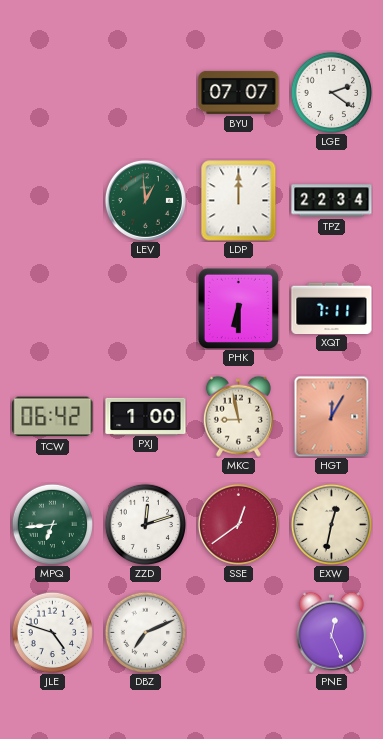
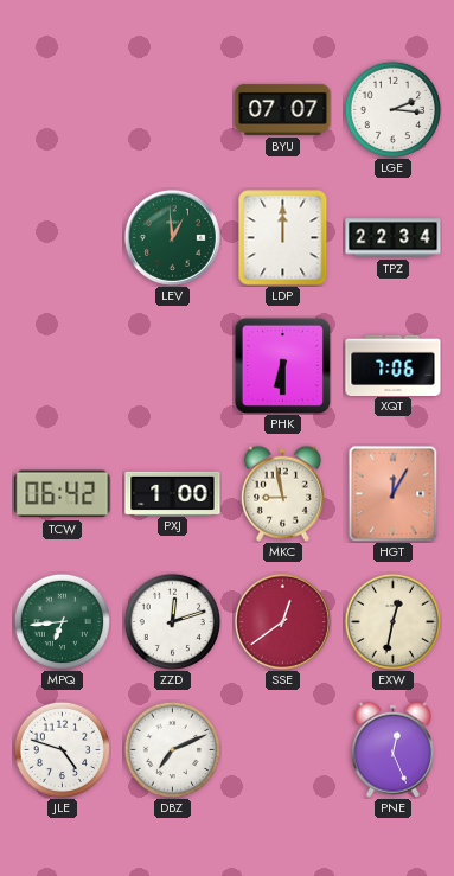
LGE: 2:21 -> 2:16 (392, 109)
XQT: 7:11 -> 7:06 (394, 365)
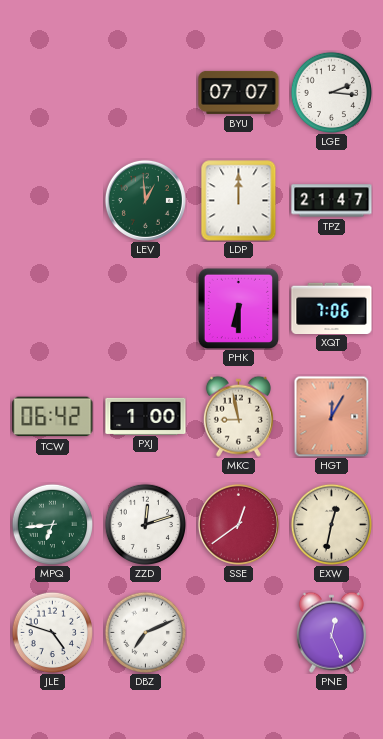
TPZ: 22:34 -> 21:47 (332, 201)
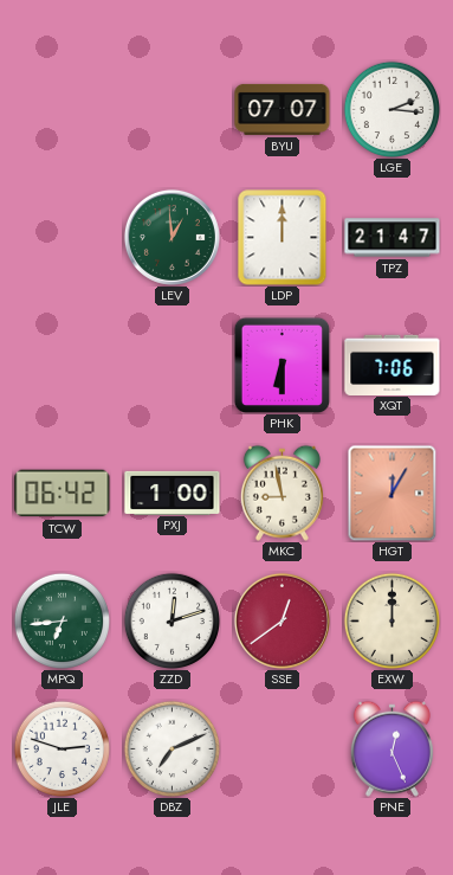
EXW: 12:32 -> 12:00 (391, 620)
JLE: 4:48 -> 2:48 (62, 748)
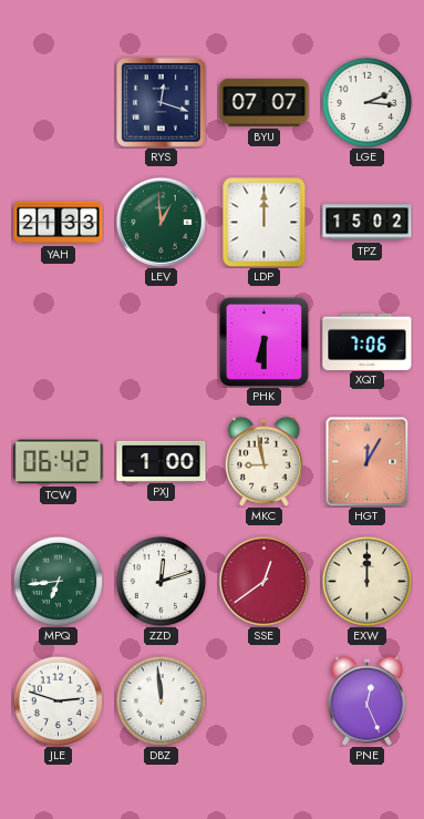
RYS: none -> 12:18 (162, 103)
YAH: none -> 21:33 (59, 223)
TPZ: 21:47 -> 15:02 (368, 223)
DBZ: 7:11 -> 11:59 (161, 700)
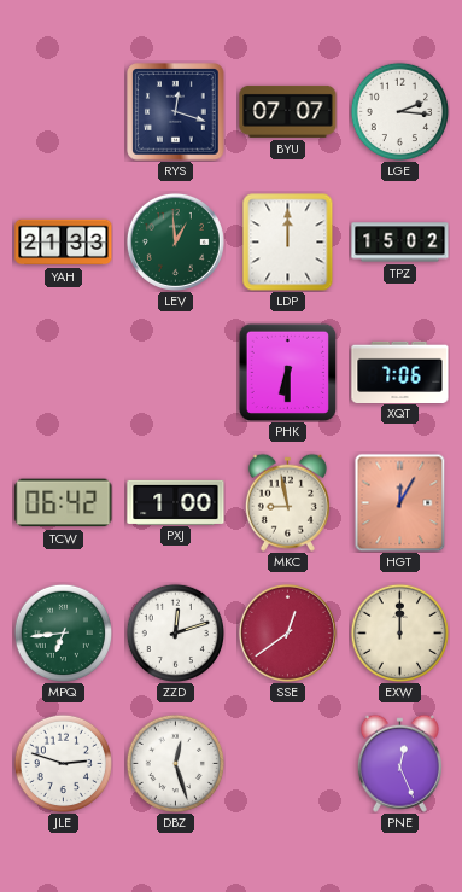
DBZ: 11:59 -> 12:27 (175, 763)
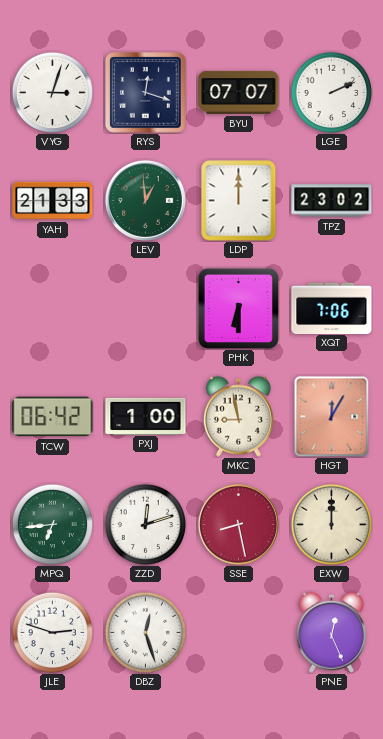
VYG: none -> 3:03 (52, 92)
LGE: 2:16 -> 2:11 (331, 92)
TPZ: 15:02 -> 23:02 (332, 201)
SSE: 12:39 -> 8:28 (238, 524)
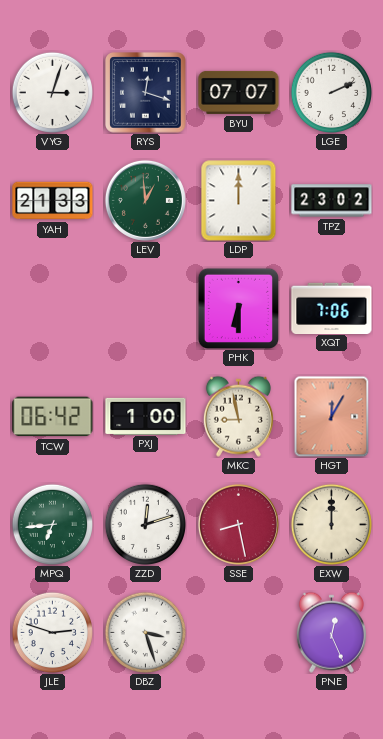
DBZ: 12:27 -> 3:27 (145, 632)
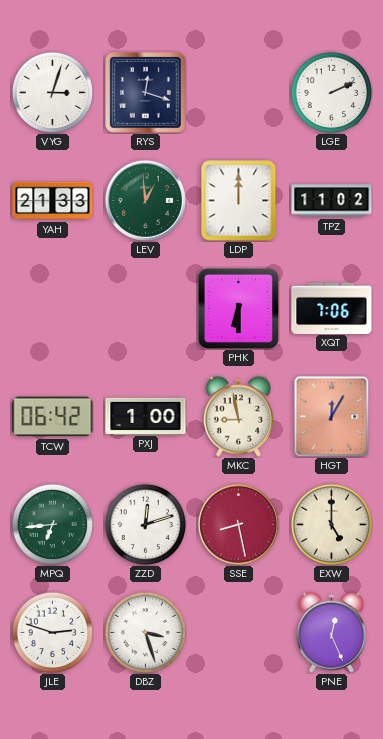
BYU: 07:07 -> none (239, 92)
TPZ: 23:02 -> 11:02 (332, 201)
EXW: 12:00 -> 5:00 (331, 524)
